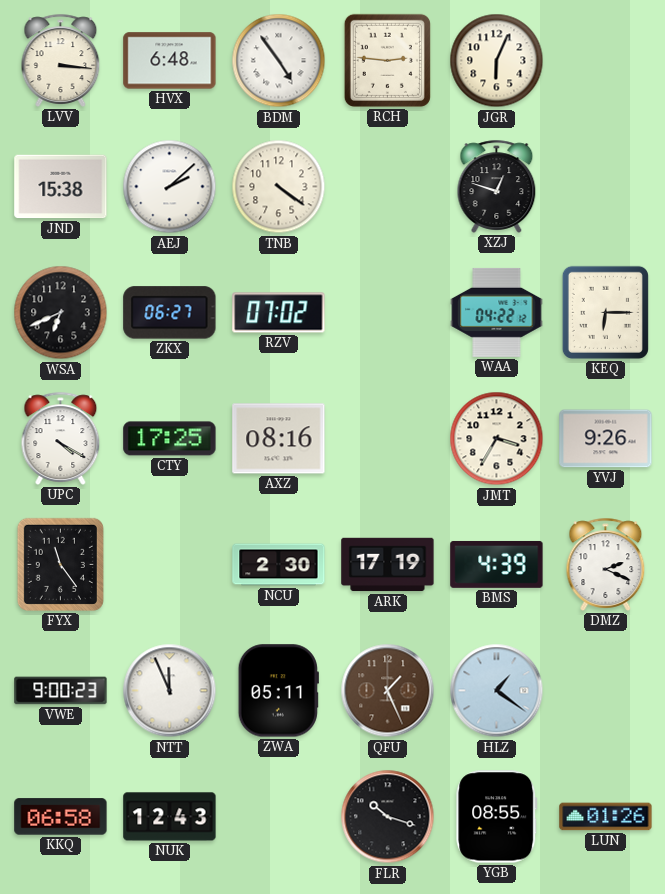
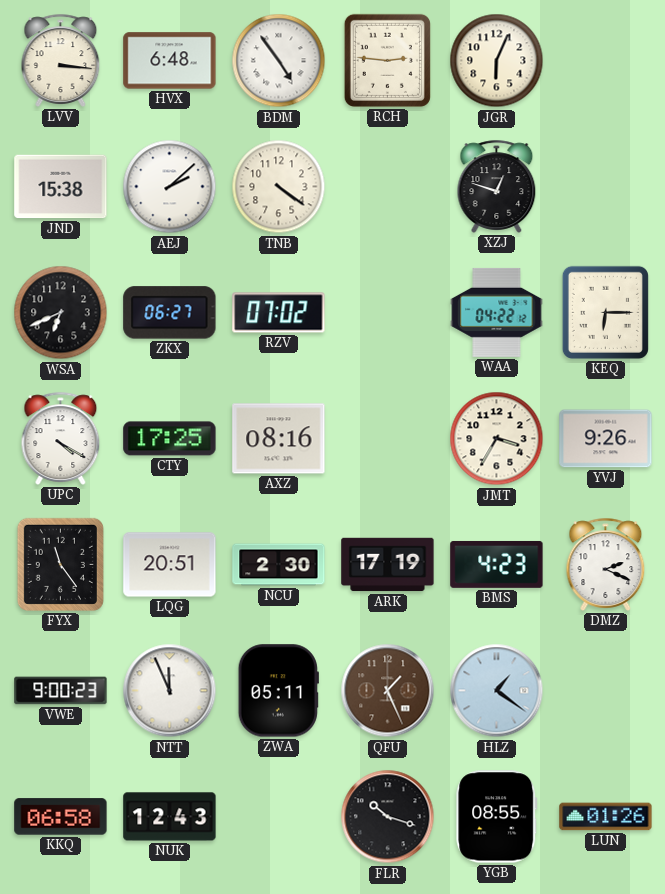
LQG: none -> 20:51 (170, 565)
BMS: 4:39 -> 4:23 (497, 564)
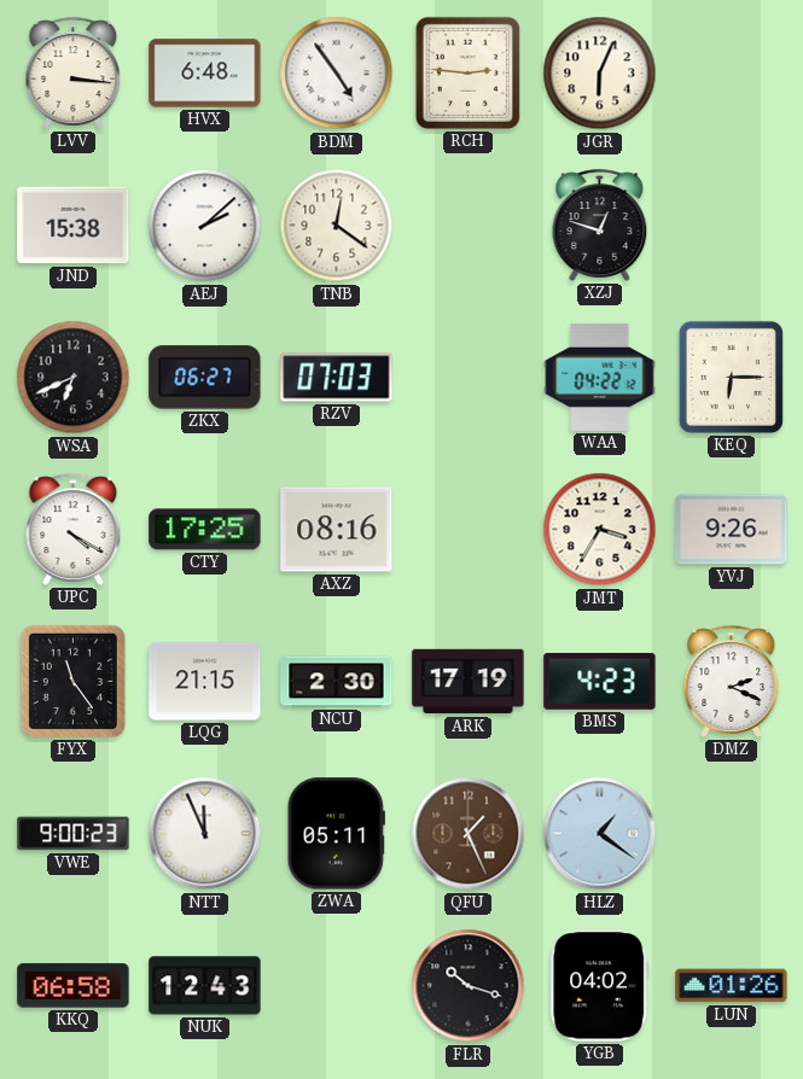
TNB: 4:21 -> 12:21 (337, 226)
RZV: 07:02 -> 07:03 (337, 378)
LQG: 20:51 -> 21:15 (205, 682)
YGB: 08:55 -> 04:02 (600, 986)
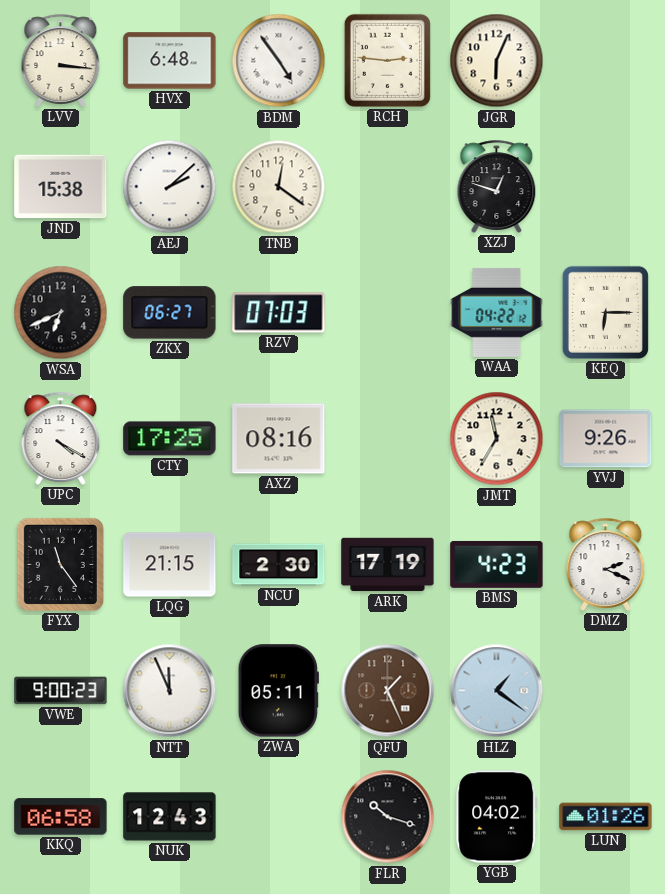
JMT: 3:35 -> 11:35 (497, 439)
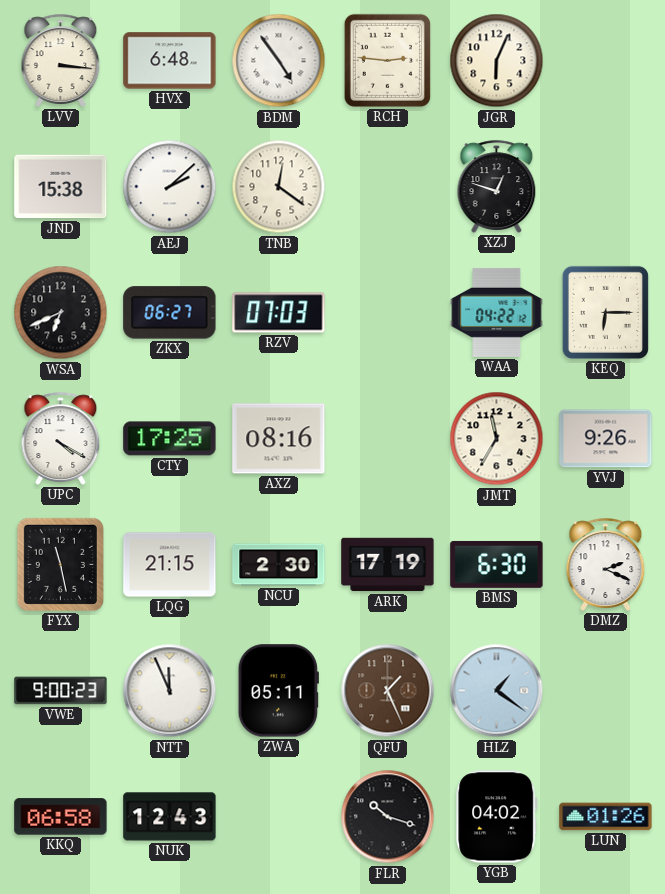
FYX: 11:24 -> 11:28 (60, 564)
BMS: 4:23 -> 6:30 (497, 564)
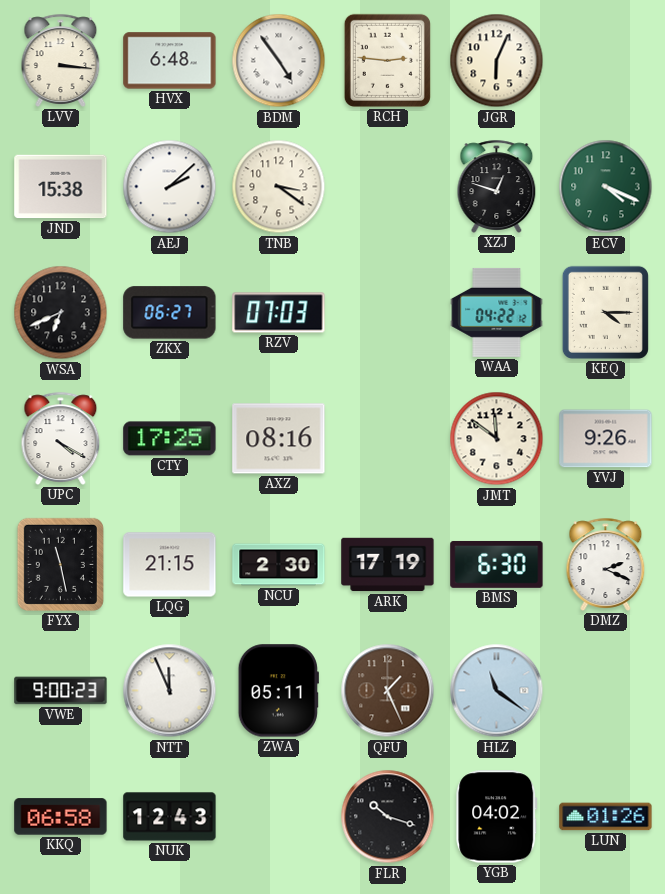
TNB: 12:21 -> 3:21 (279, 187)
ECV: none -> 4:19 (606, 187)
KEQ: 6:15 -> 4:15 (605, 312)
JMT: 11:35 -> 11:51 (497, 439)
HLZ: 1:21 -> 11:21 (497, 691)
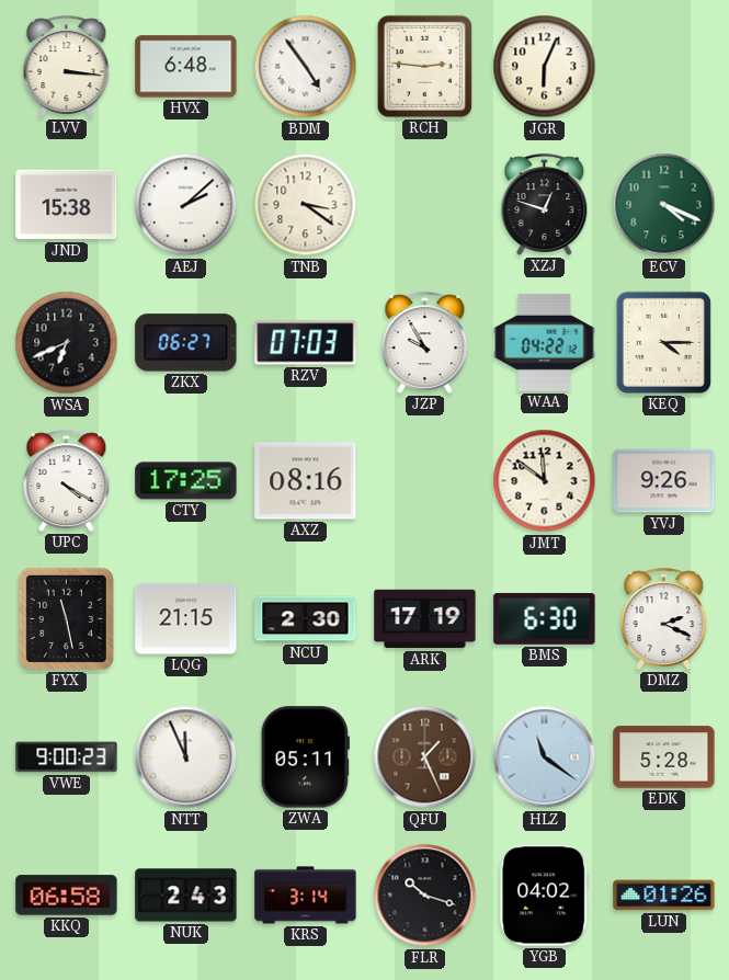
JZP: none -> 9:55 (425, 342)
EDK: none -> 5:28 (664, 757)
NUK: 12:43 -> 2:43 (186, 896)
KRS: none -> 3:14 (306, 896)
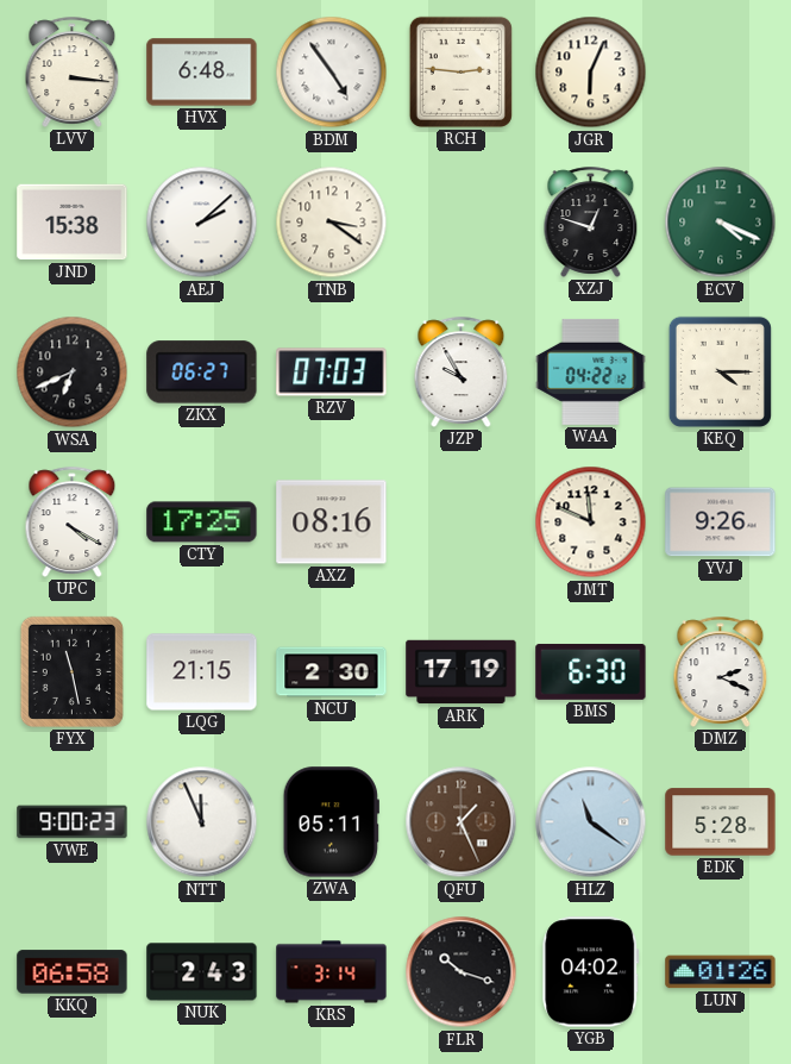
JMT: 11:51 -> 11:49 (591, 522)
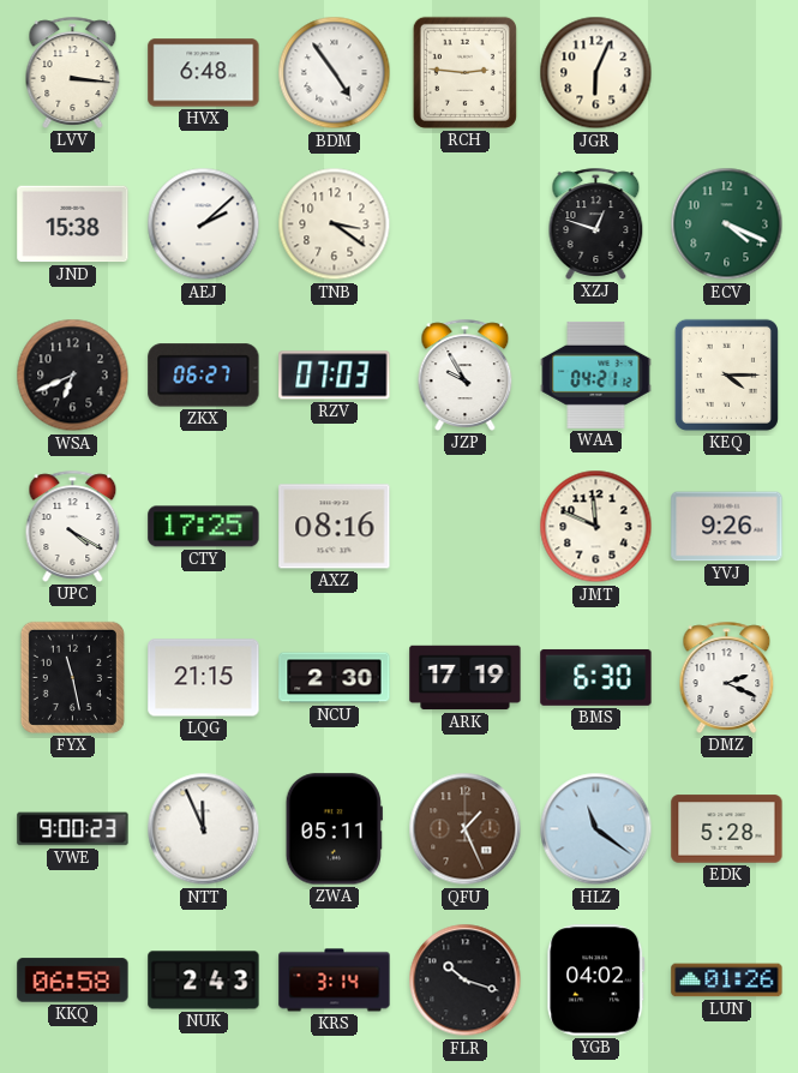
WAA: 04:22 -> 04:21 (596, 374)
